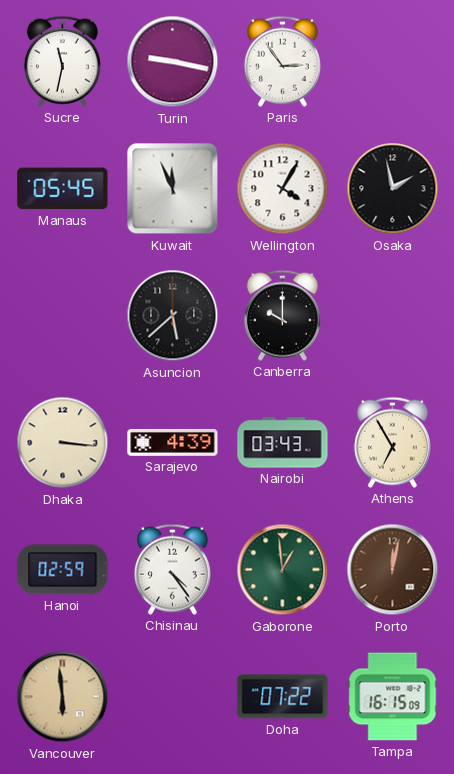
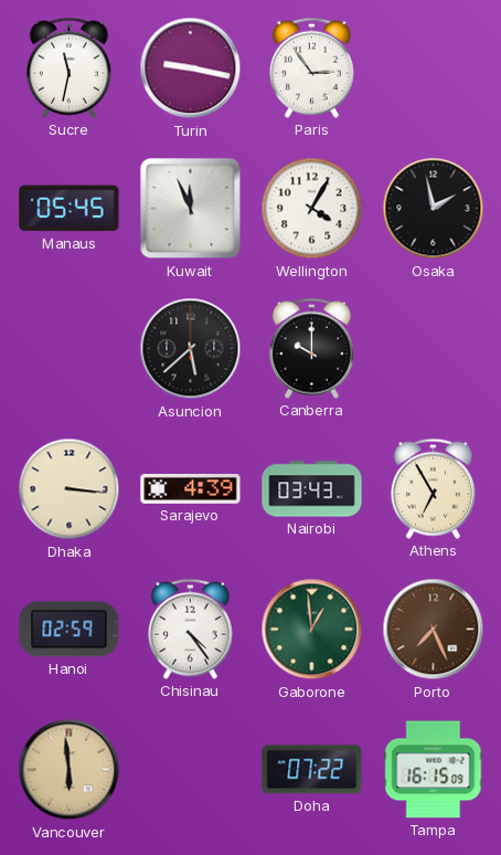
Porto: 12:02 -> 7:26 (434, 630)
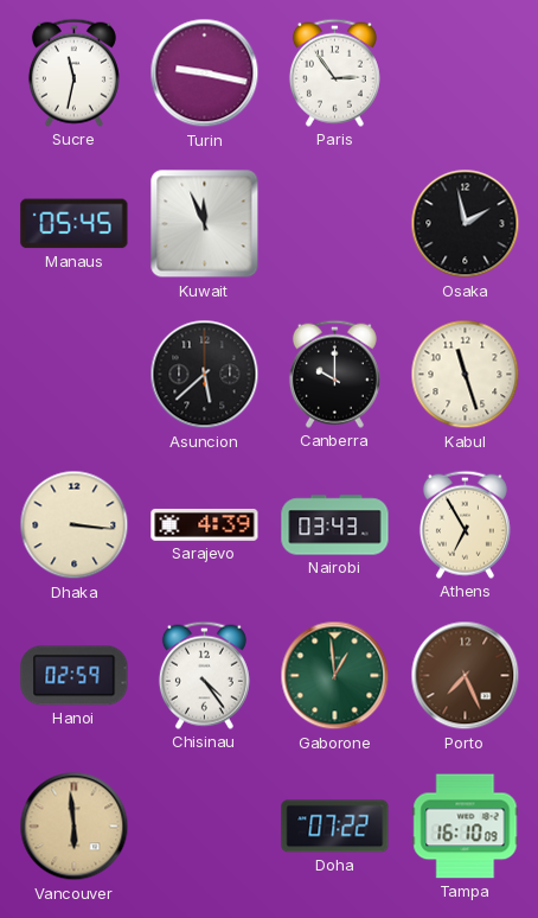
Wellington: 4:05 -> none (312, 209)
Kabul: none -> 11:27 (466, 375)
Tampa: 16:15 -> 16:10 (466, 827)
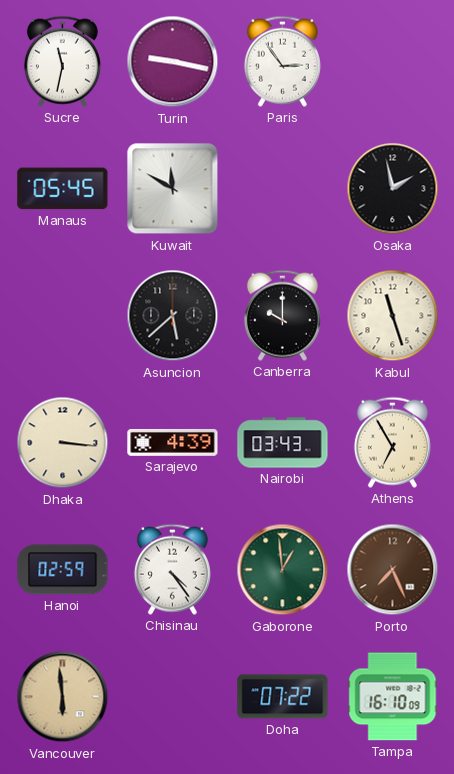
Kuwait: 11:56 -> 11:50 (173, 189)
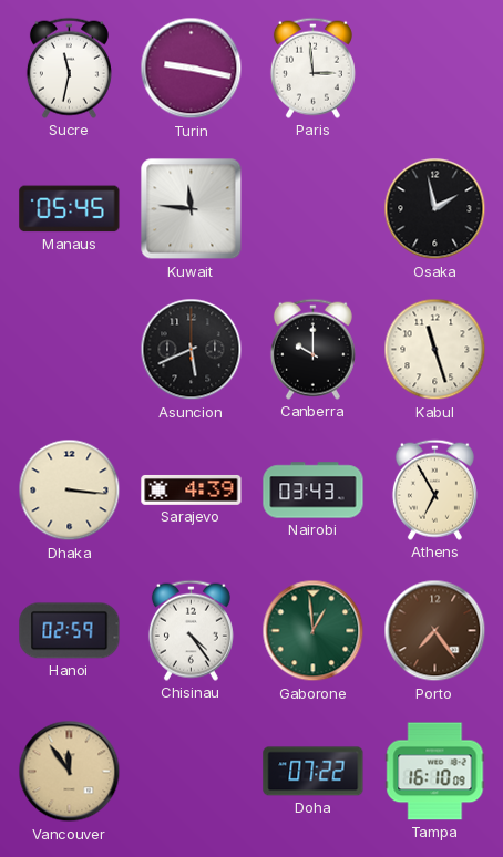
Paris: 2:54 -> 2:59 (312, 68)
Kuwait: 11:50 -> 11:46 (192, 209)
Asuncion: 5:38 -> 5:41 (192, 350)
Porto: 7:26 -> 7:24 (435, 631)
Vancouver: 5:59 -> 11:54 (70, 772)
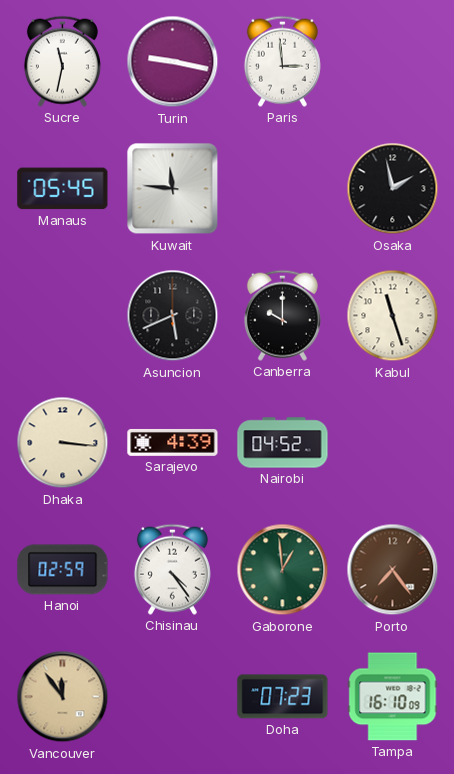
Nairobi: 03:43 -> 04:52 (283, 443)
Athens: 6:55 -> none (434, 489)
Doha: 07:22 -> 07:23 (283, 697)
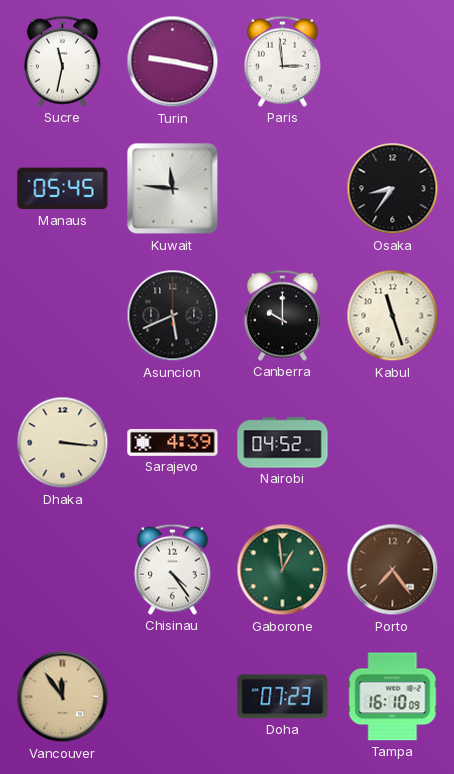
Osaka: 1:58 -> 8:36 (393, 189)
Hanoi: 02:59 -> none (63, 570)
